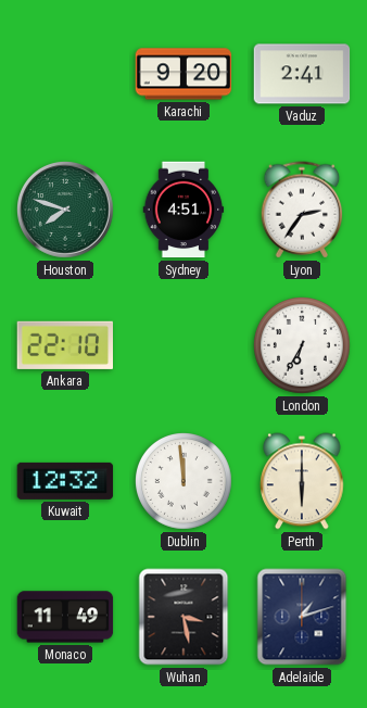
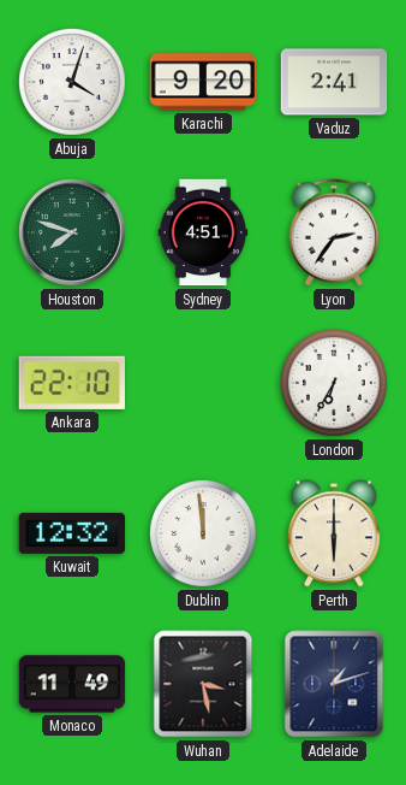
Abuja: none -> 4:03 (73, 83)
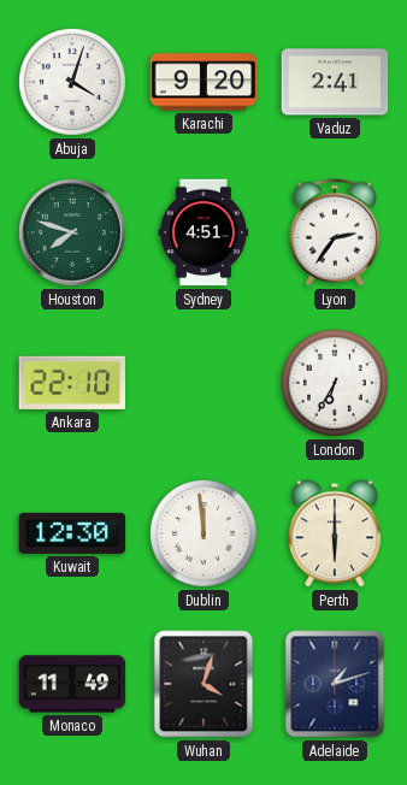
Kuwait: 12:32 -> 12:30 (72, 533)
Wuhan: 3:28 -> 4:03 (203, 684)
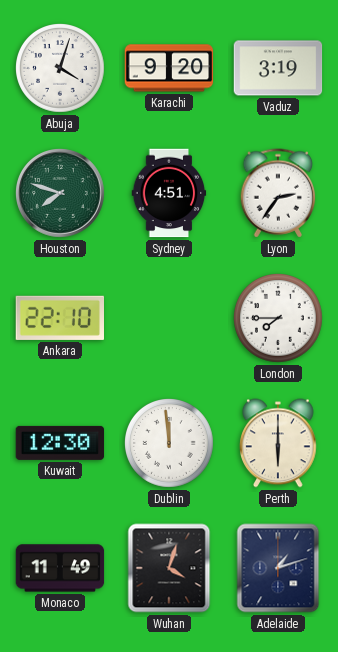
Vaduz: 2:41 -> 3:19 (278, 68)
London: 6:35 -> 7:45 (279, 319)
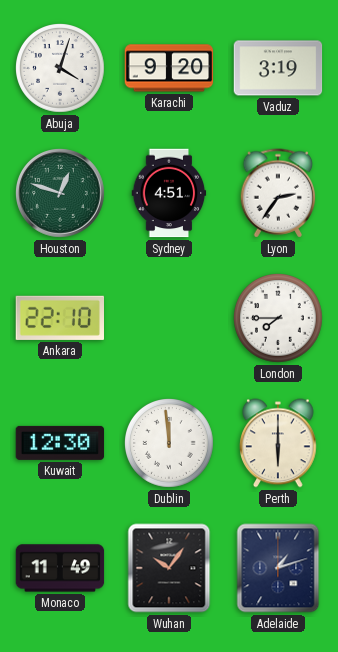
Houston: 7:48 -> 12:48 (61, 194)
Wuhan: 4:03 -> 10:06 (169, 568)
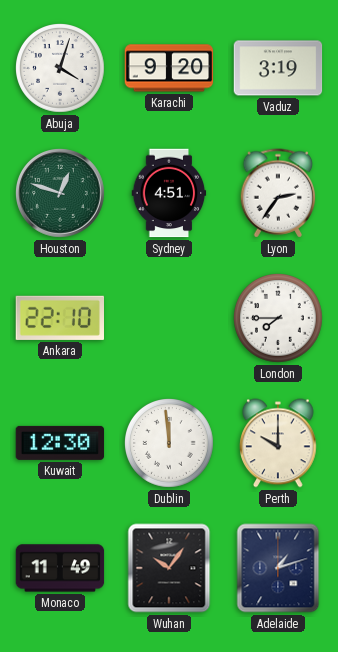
Perth: 6:00 -> 10:00 (279, 443)
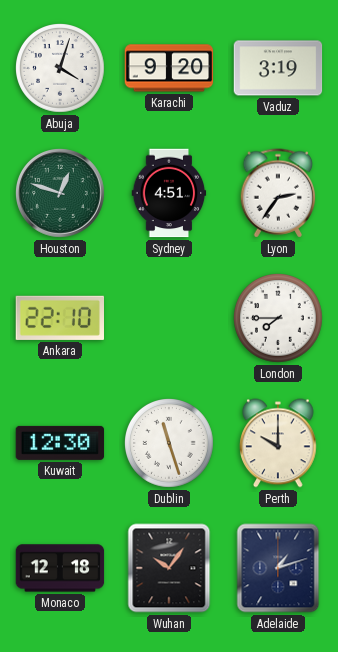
Dublin: 11:59 -> 11:27 (170, 444)
Monaco: 11:49 -> 12:18 (60, 568)
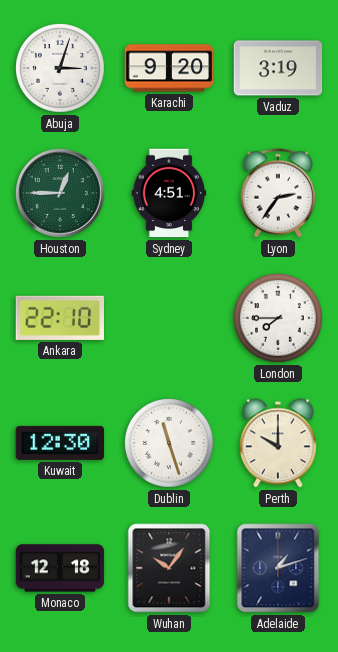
Abuja: 4:03 -> 3:03 (61, 69)
Houston: 12:48 -> 12:45 (61, 194)
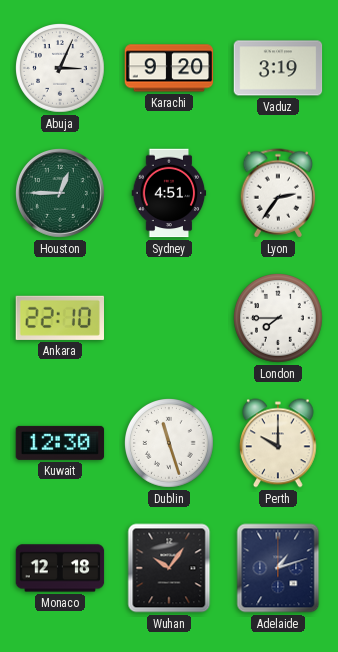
Abuja: 3:03 -> 3:04 (61, 69)
